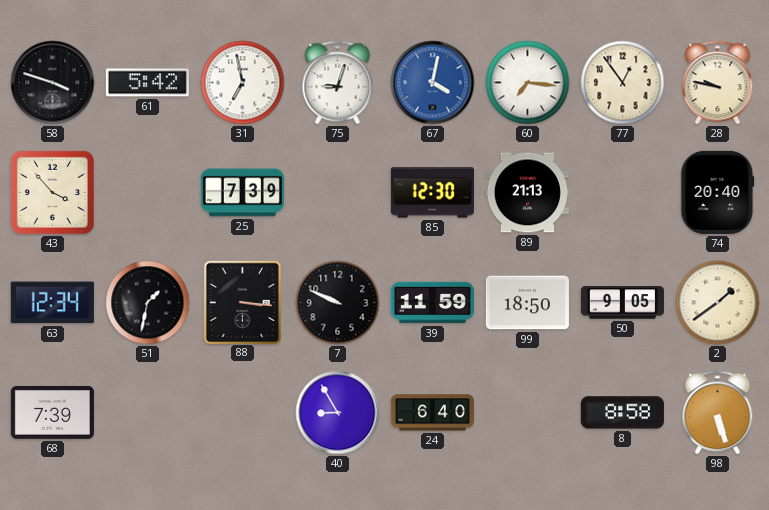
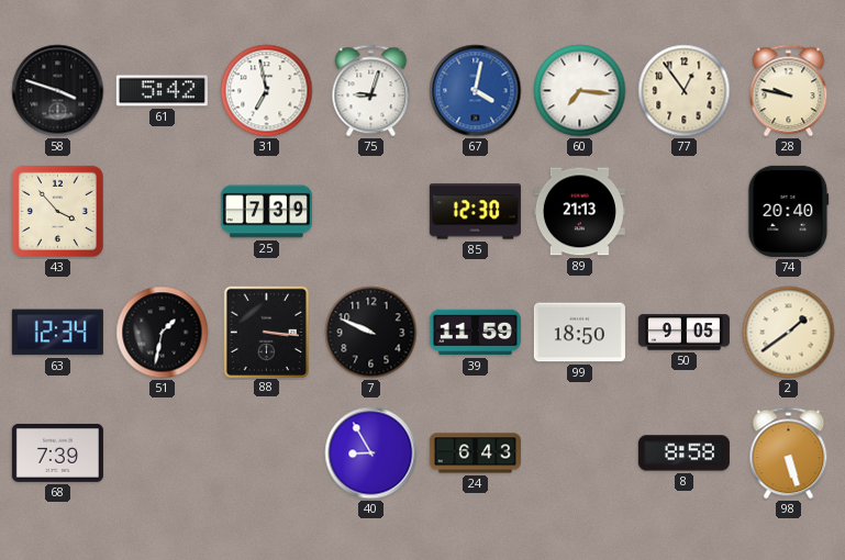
24: 6:40 -> 6:43 (475, 453)
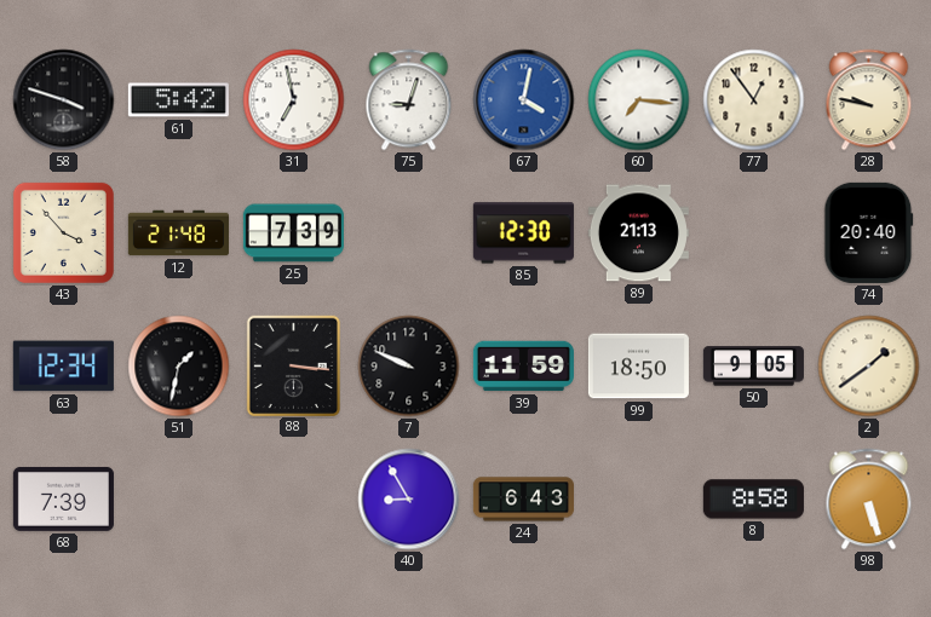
12: none -> 21:48 (178, 233)
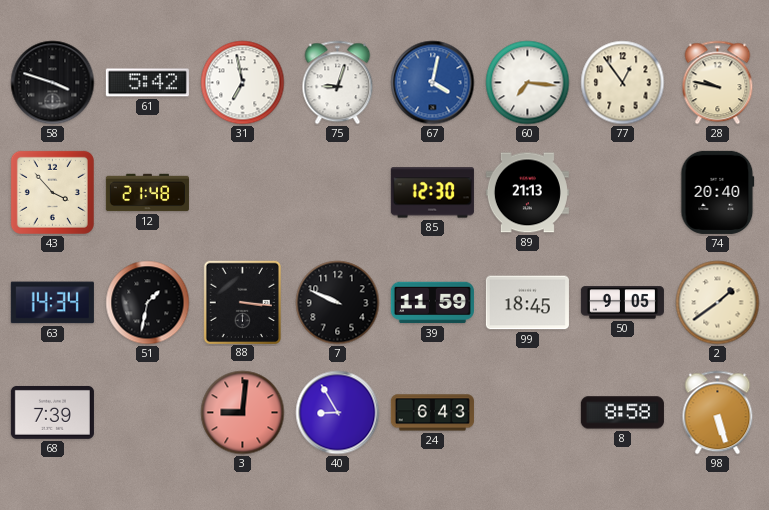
25: 7:39 -> none (293, 233)
63: 12:34 -> 14:34 (52, 303)
99: 18:50 -> 18:45 (527, 303)
3: none -> 9:01 (243, 413)
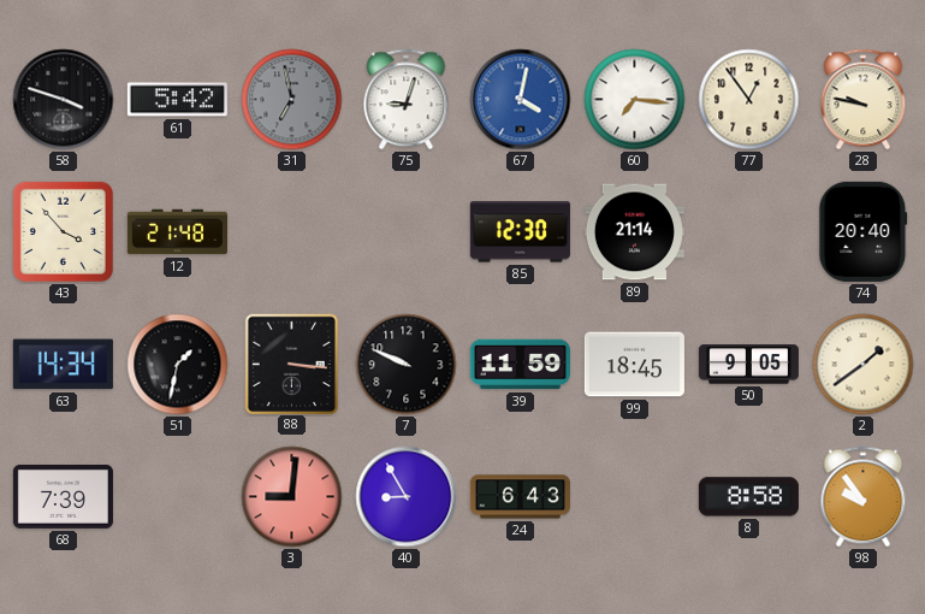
31 dial: white -> grey (292, 100)
89: 21:13 -> 21:14 (634, 232)
98: 5:27 -> 9:54 (864, 497)
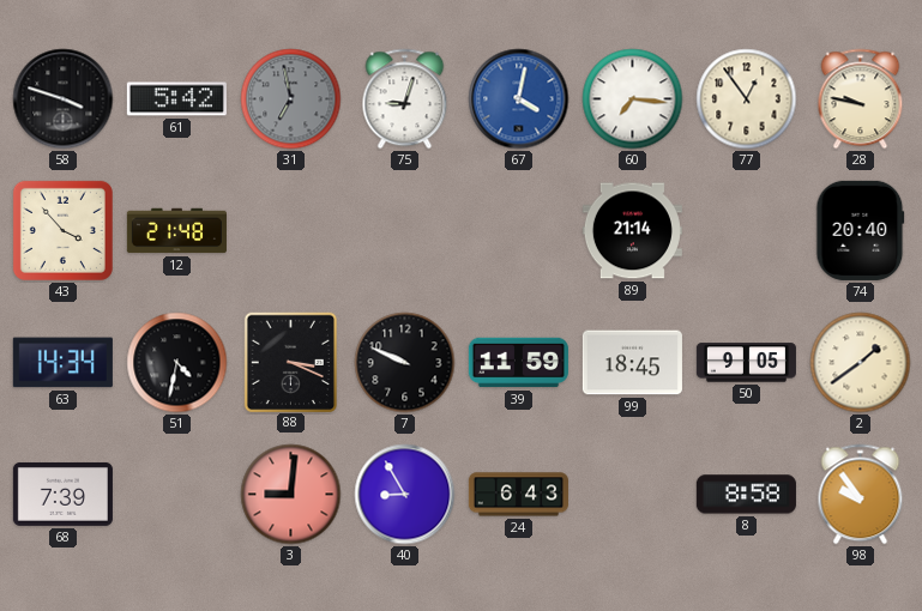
85: 12:30 -> none (520, 232)
51: 1:32 -> 4:32 (177, 363)
88: 3:16 -> 3:19 (290, 362)
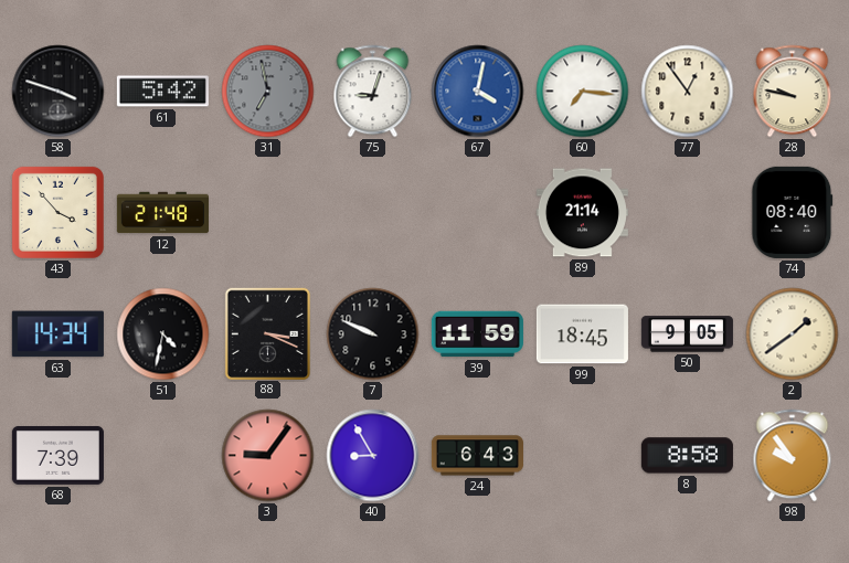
74: 20:40 -> 08:40 (793, 212)
3: 9:01 -> 9:06 (268, 456)
